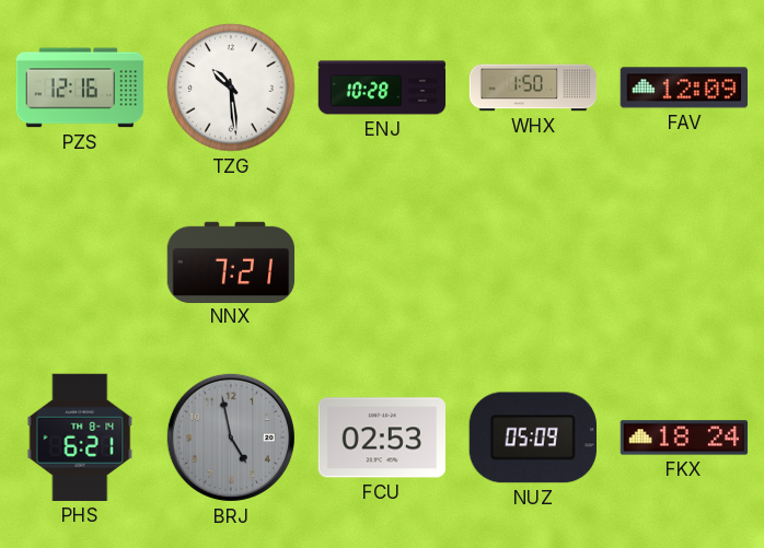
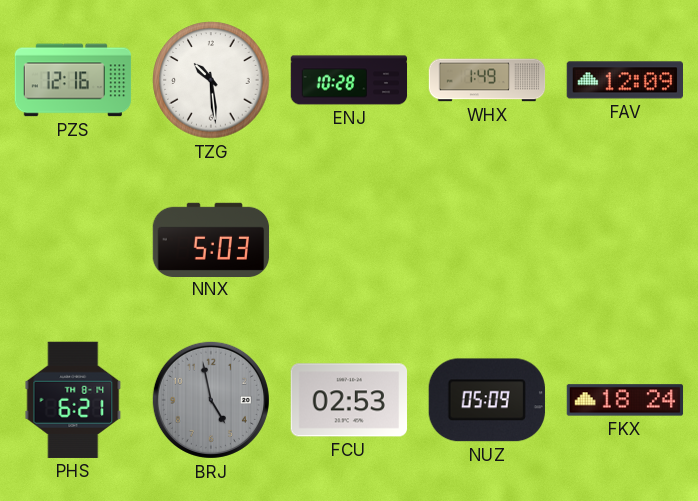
WHX: 1:50 -> 1:49 (487, 80)
NNX: 7:21 -> 5:03 (211, 239)
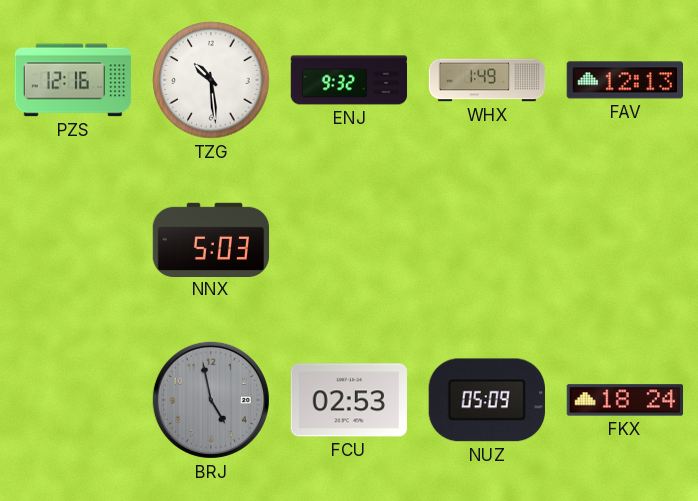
ENJ: 10:28 -> 9:32 (349, 80)
FAV: 12:09 -> 12:13 (624, 80)
PHS: 6:21 -> none (73, 400)
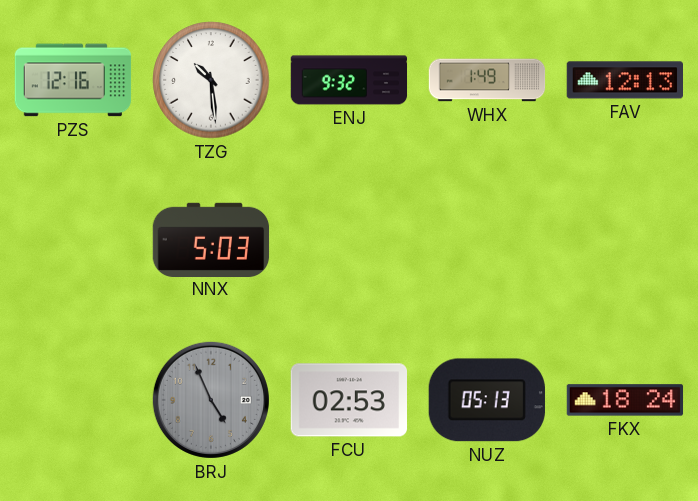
BRJ: 4:58 -> 4:56 (211, 400)
NUZ: 05:09 -> 05:13 (487, 400)
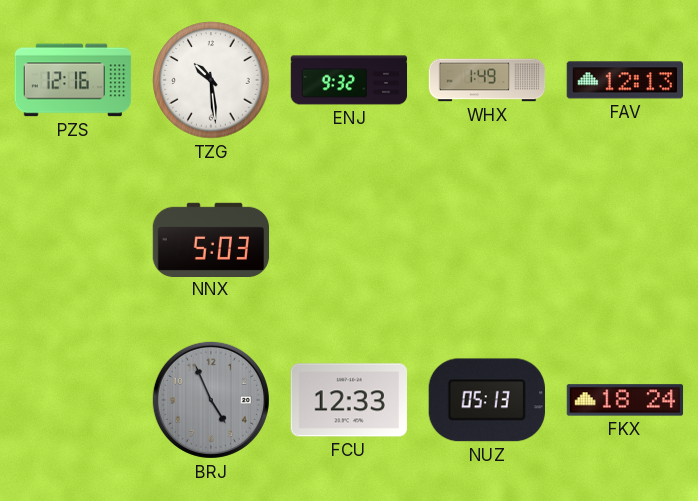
FCU: 02:53 -> 12:33 (348, 400)
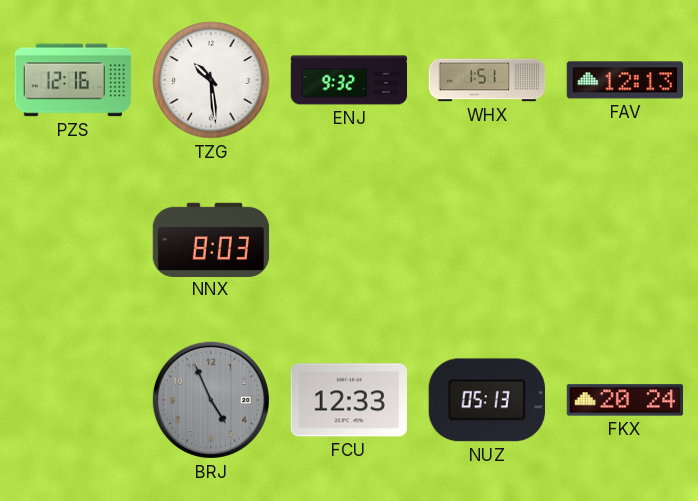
WHX: 1:49 -> 1:51 (487, 80)
NNX: 5:03 -> 8:03 (211, 239)
FKX: 18:24 -> 20:24 (625, 400)
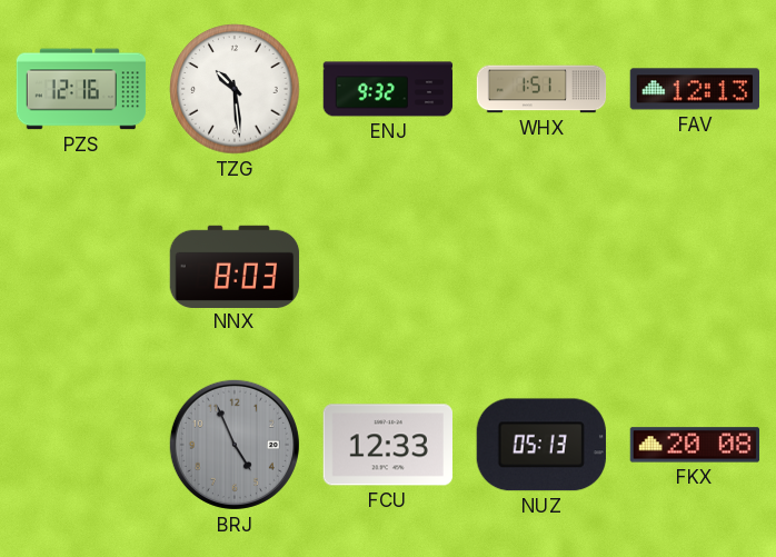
FKX: 20:24 -> 20:08 (695, 445)
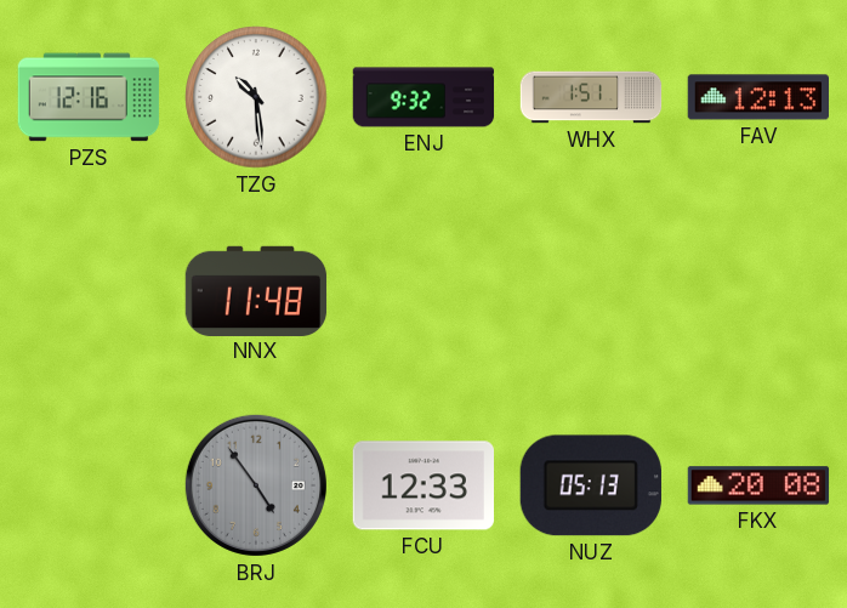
NNX: 8:03 -> 11:48 (256, 290)
BRJ: 4:56 -> 4:54 (256, 485)
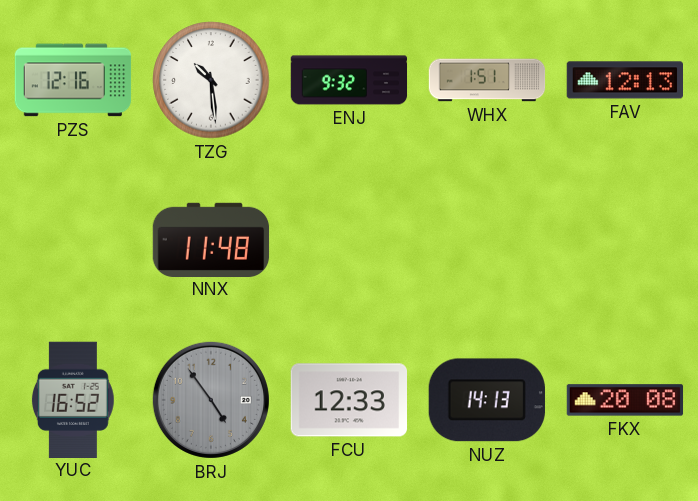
YUC: none -> 16:52 (73, 399)
NUZ: 05:13 -> 14:13 (487, 400)
